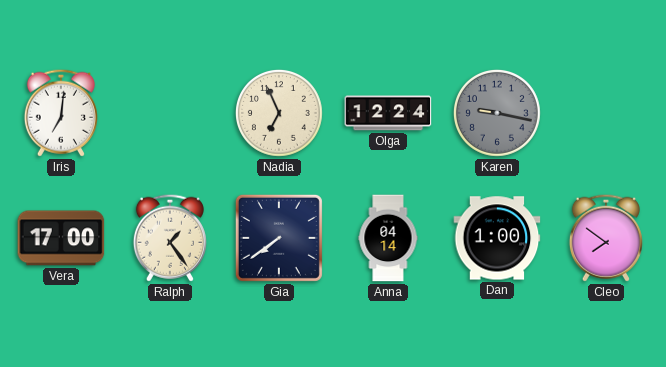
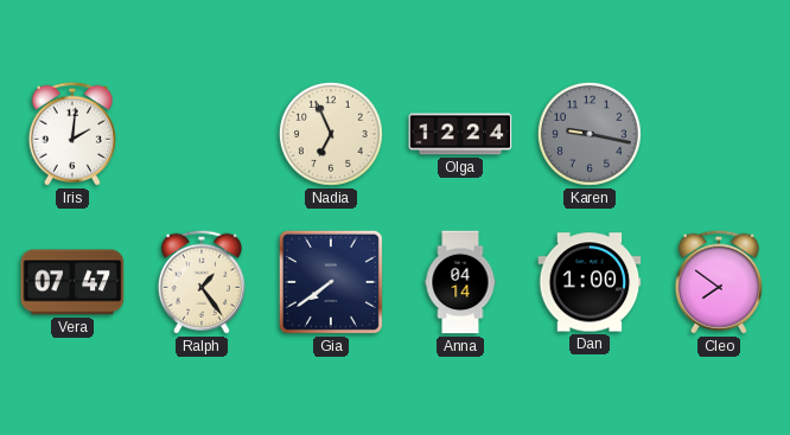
Iris: 7:01 -> 2:01 (72, 134)
Vera: 17:00 -> 07:47 (72, 282)
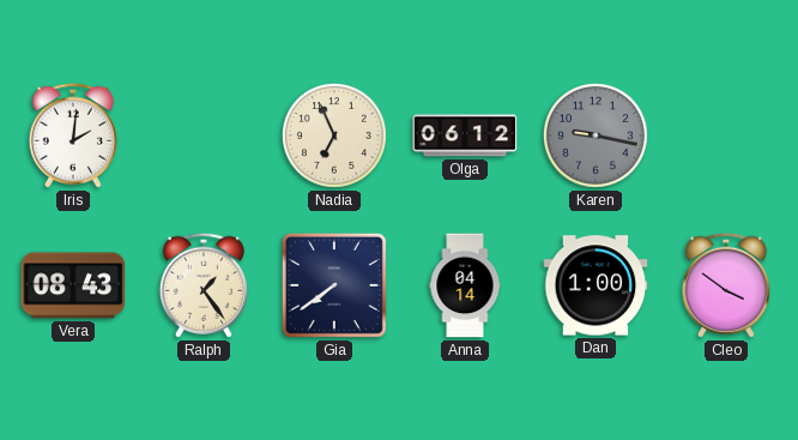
Olga: 12:24 -> 06:12 (465, 135)
Vera: 07:47 -> 08:43 (73, 285)
Cleo: 7:51 -> 3:51 (726, 285)
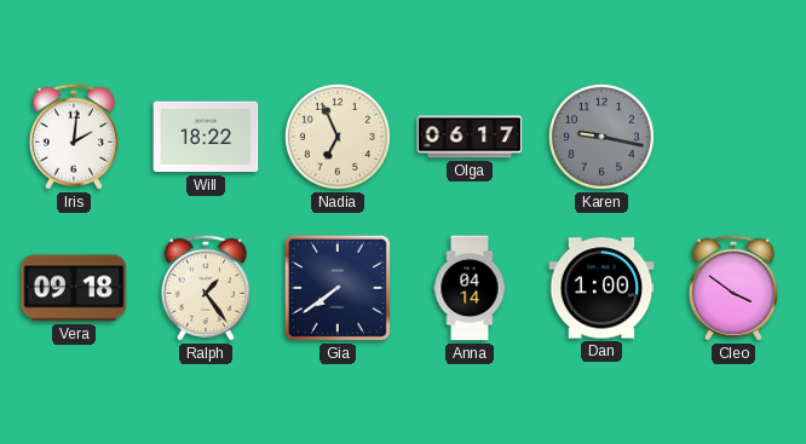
Will: none -> 18:22 (206, 137)
Olga: 06:12 -> 06:17 (470, 137)
Vera: 08:43 -> 09:18 (74, 288)
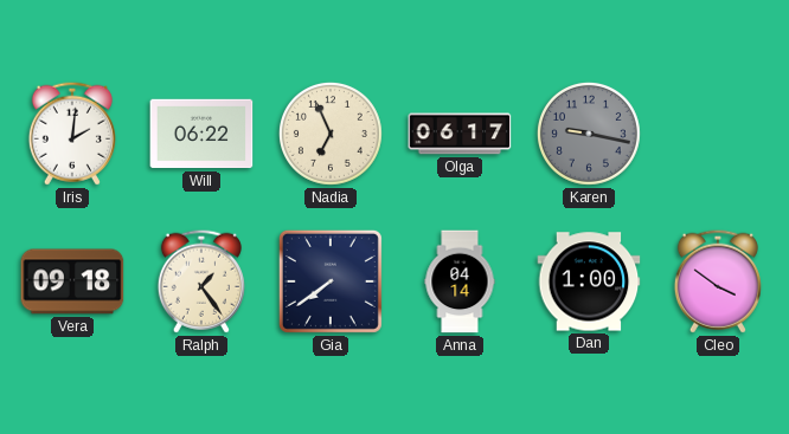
Will: 18:22 -> 06:22 (201, 134)
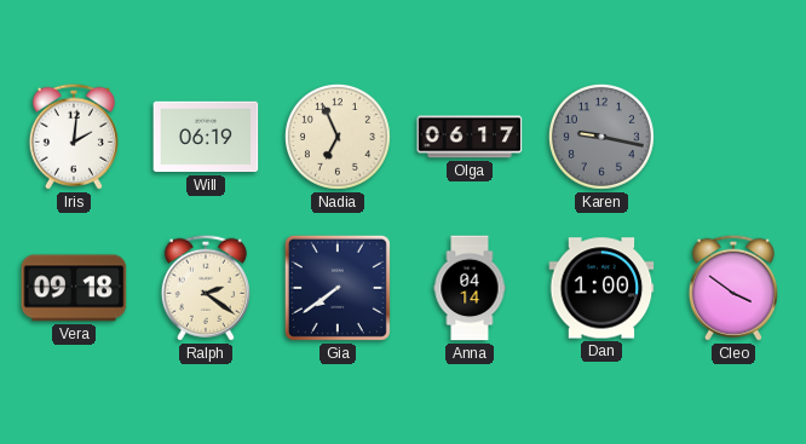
Will: 06:22 -> 06:19 (206, 137)
Ralph: 1:24 -> 2:21 (206, 288)
